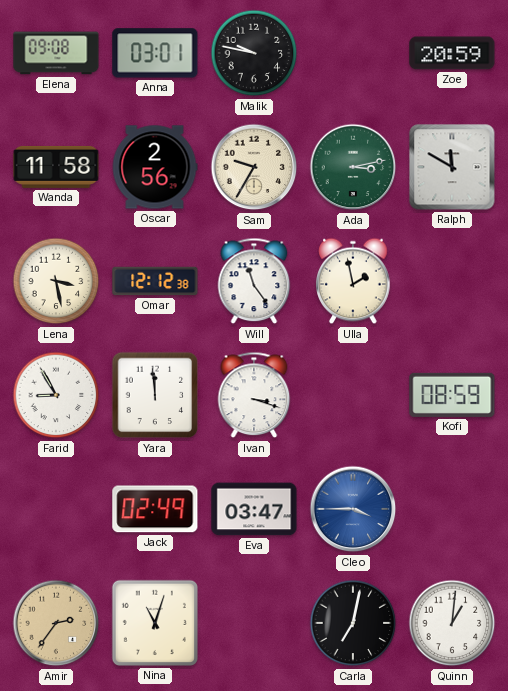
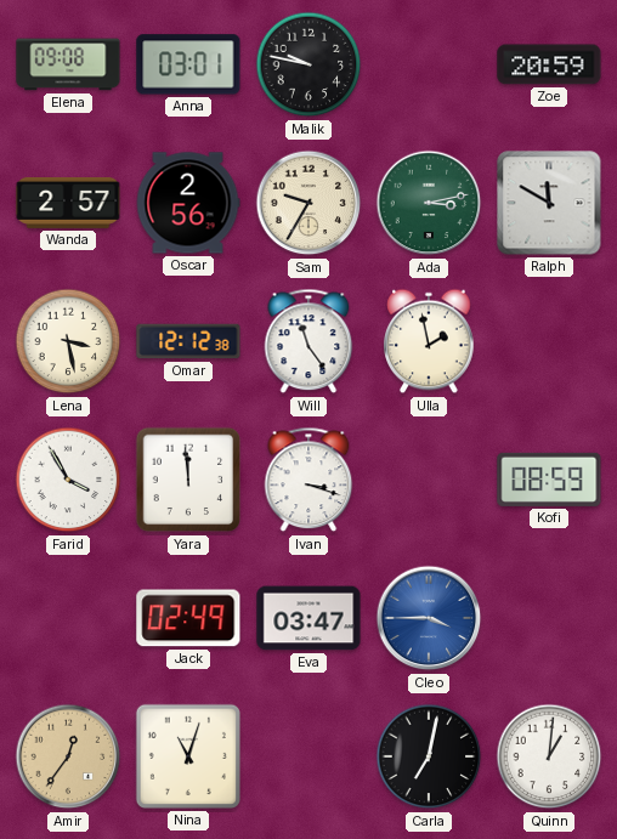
Wanda: 11:58 -> 2:57 (68, 203)
Farid: 8:55 -> 3:55 (68, 480)
Amir: 2:36 -> 12:36 (68, 756)
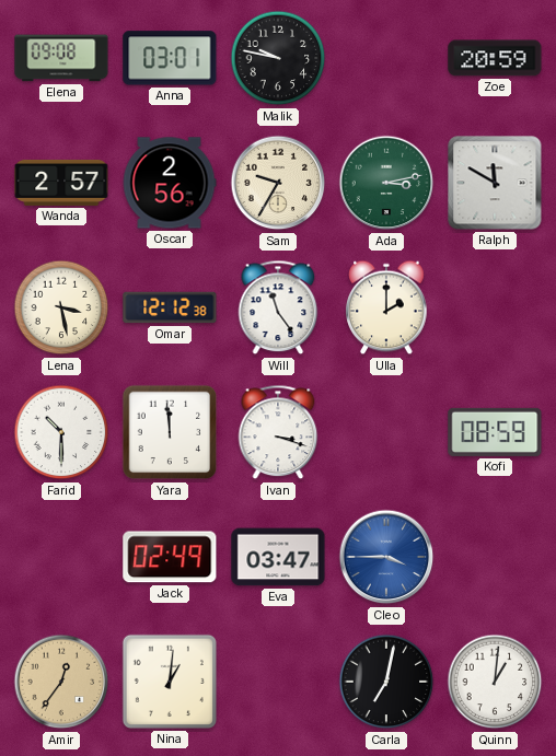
Ulla: 1:58 -> 2:00 (386, 307)
Farid: 3:55 -> 10:30 (61, 432)
Nina: 11:03 -> 1:01 (170, 682)
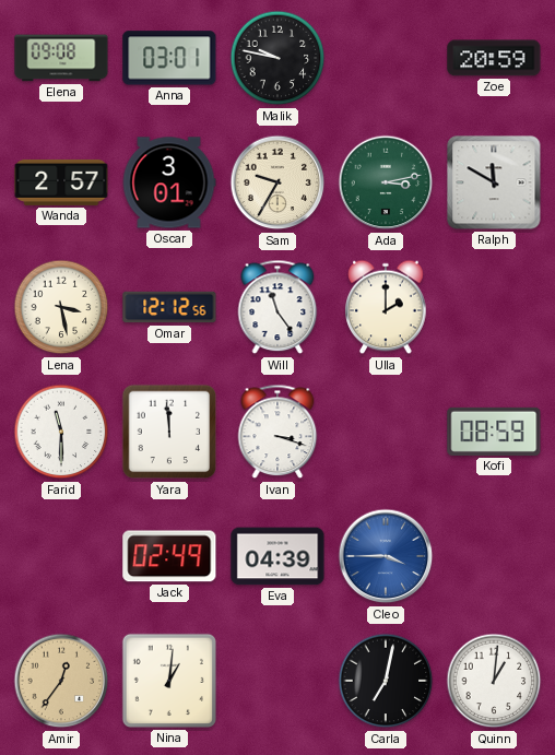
Oscar: 2:56 -> 3:01 (169, 182)
Omar: 12:12:38 -> 12:12:56 (169, 307)
Farid: 10:30 -> 11:30 (61, 432)
Eva: 03:47 -> 04:39 (277, 556)
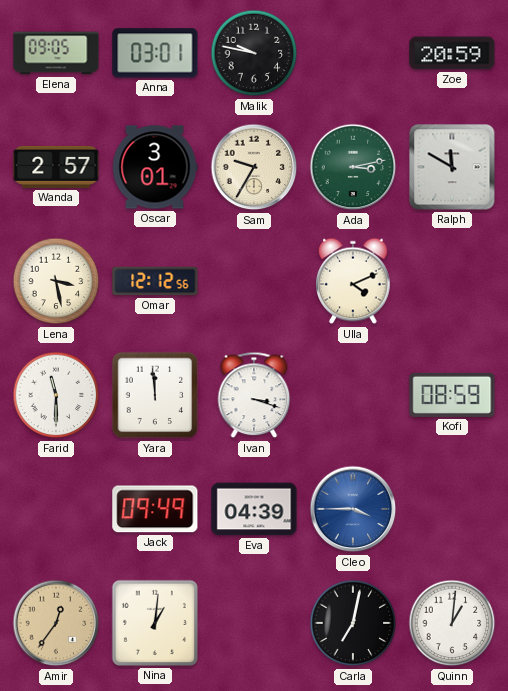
Elena: 09:08 -> 09:05 (56, 53)
Will: 11:24 -> none (277, 307)
Ulla: 2:00 -> 4:11 (353, 281)
Jack: 02:49 -> 09:49 (155, 509)
